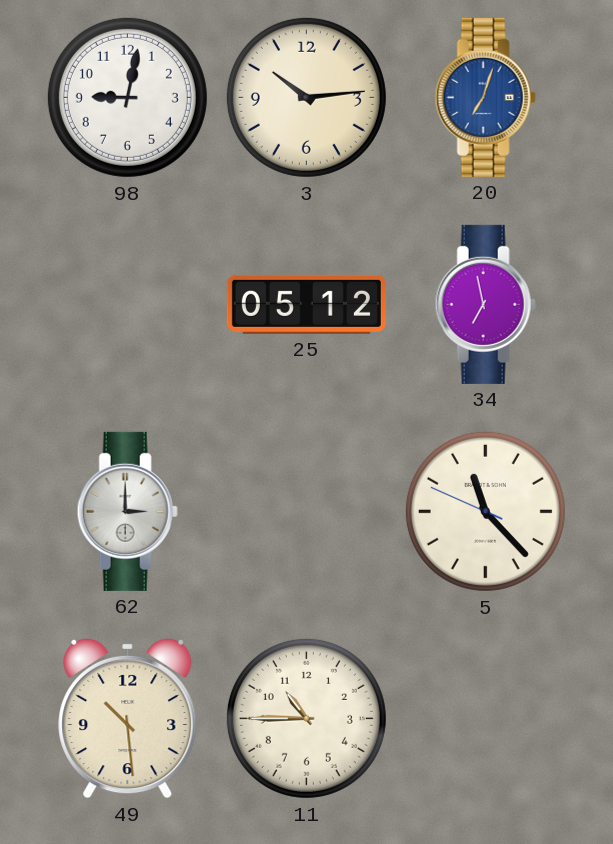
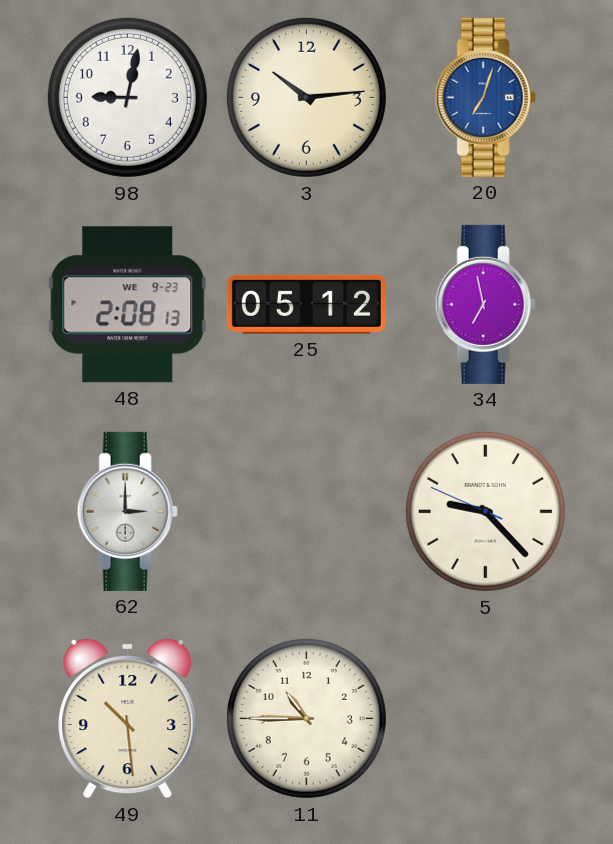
48: none -> 2:08 (128, 305)
5: 11:22 -> 9:22 (485, 511)
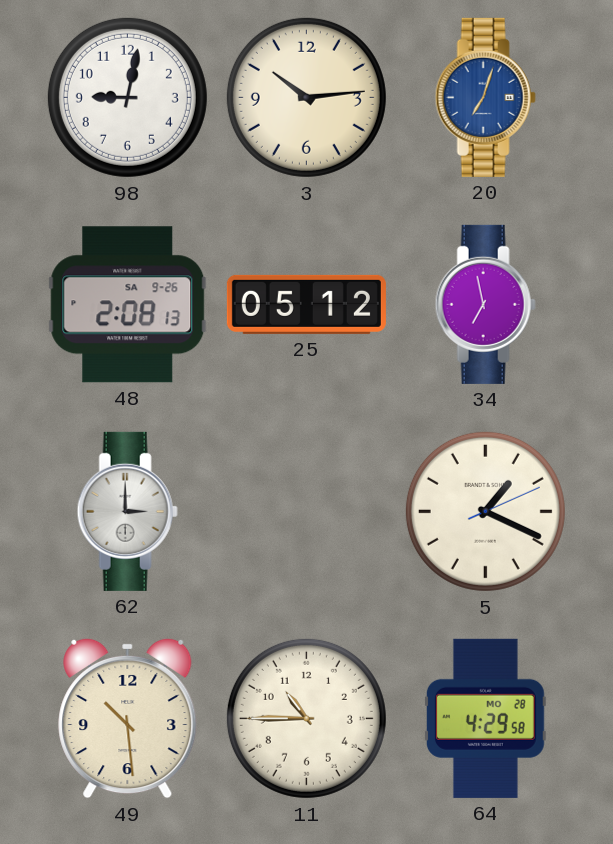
48 date: WE 9-23 -> SA 9-26 (128, 305)
5: 9:22 -> 1:19 (485, 511)
64: none -> 4:29 (485, 718)
